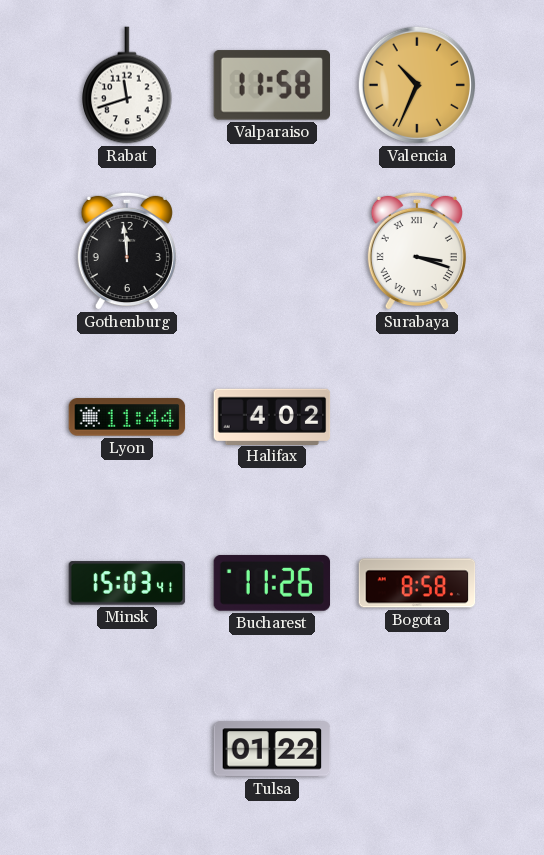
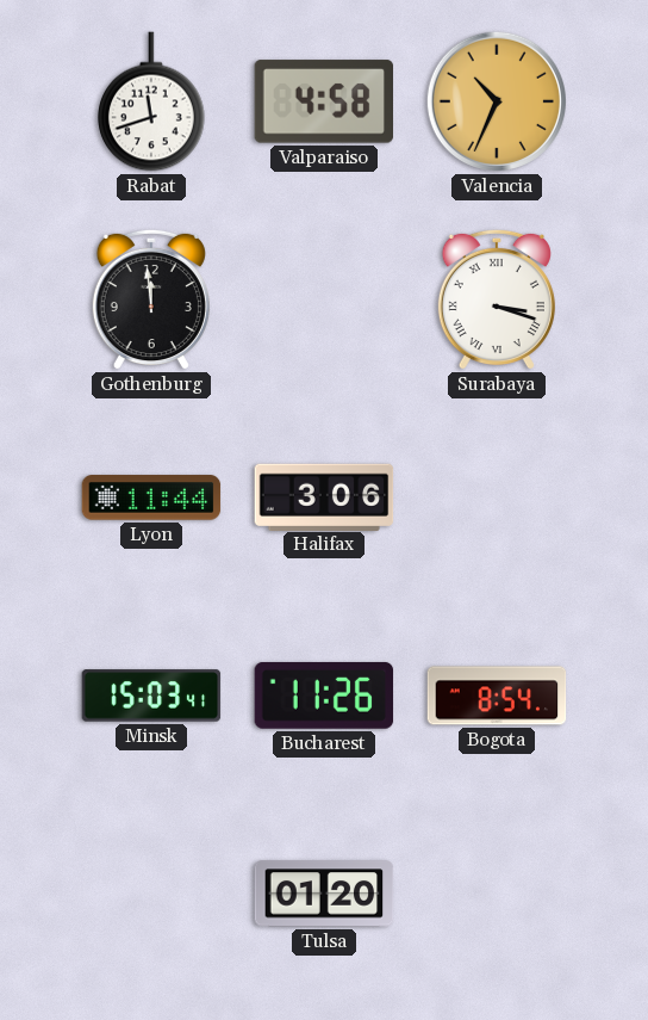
Valparaiso: 11:58 -> 4:58 (323, 101)
Halifax: 4:02 -> 3:06 (324, 496)
Bogota: 8:58 -> 8:54 (497, 696)
Tulsa: 01:22 -> 01:20 (324, 894)
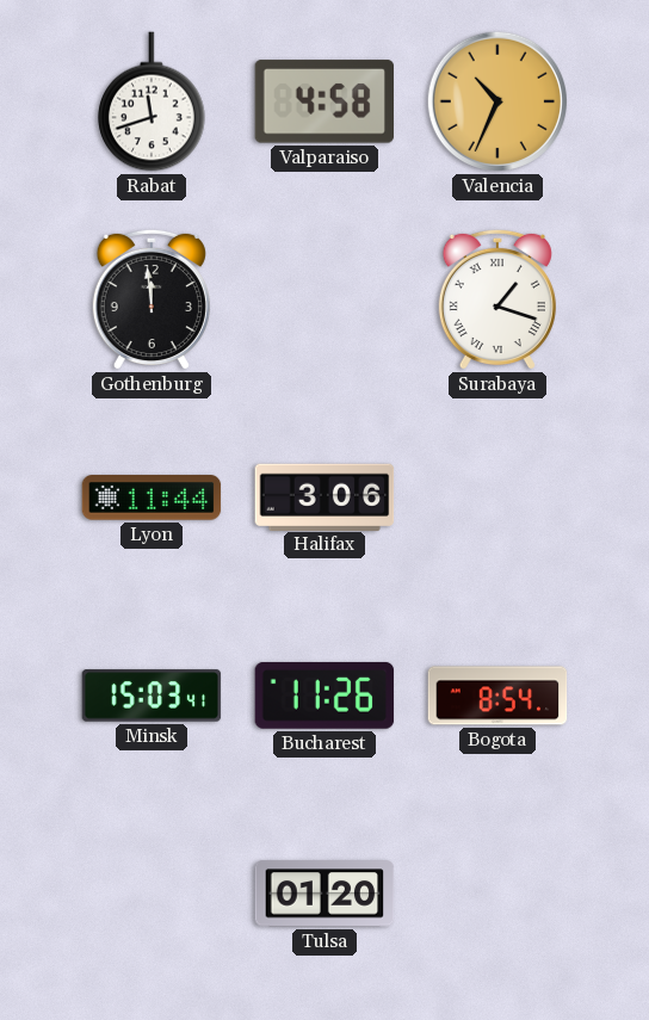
Surabaya: 3:18 -> 1:18 (497, 299)
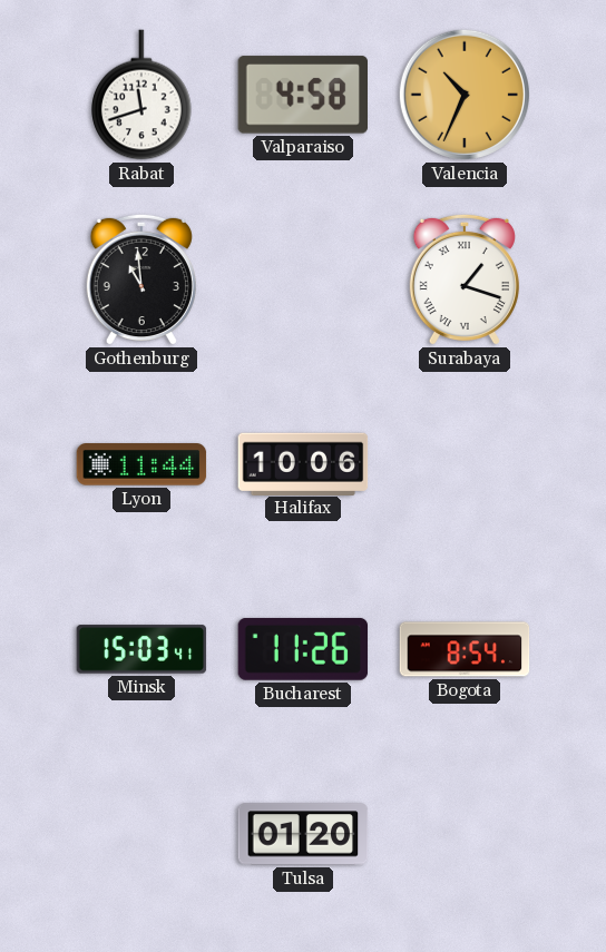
Gothenburg: 11:59 -> 10:59 (141, 279)
Halifax: 3:06 -> 10:06 (303, 463)
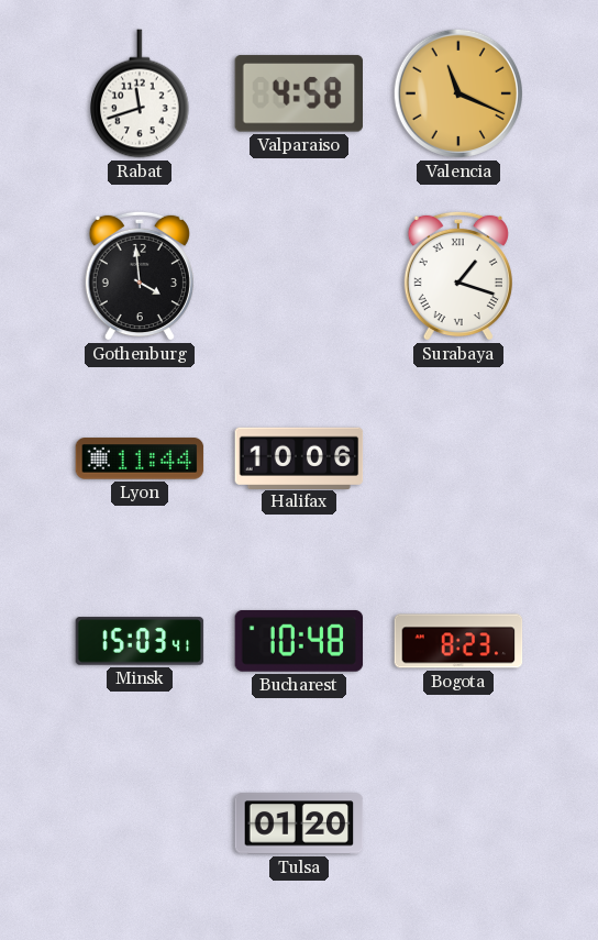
Valencia: 10:34 -> 11:19 (458, 93)
Gothenburg: 10:59 -> 3:59 (140, 276)
Bucharest: 11:26 -> 10:48 (299, 641)
Bogota: 8:54 -> 8:23 (458, 641)
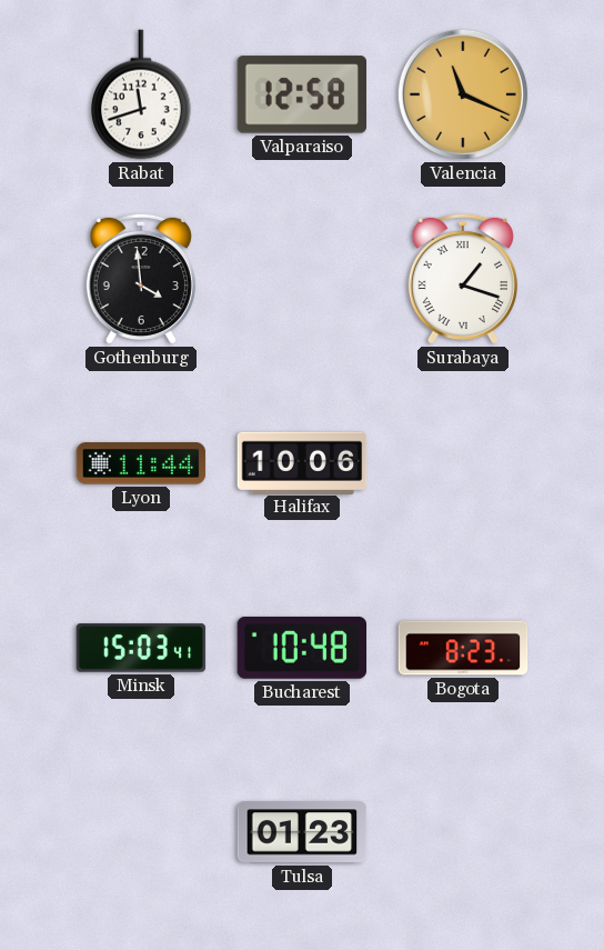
Valparaiso: 4:58 -> 12:58 (301, 94)
Tulsa: 01:20 -> 01:23 (302, 832)
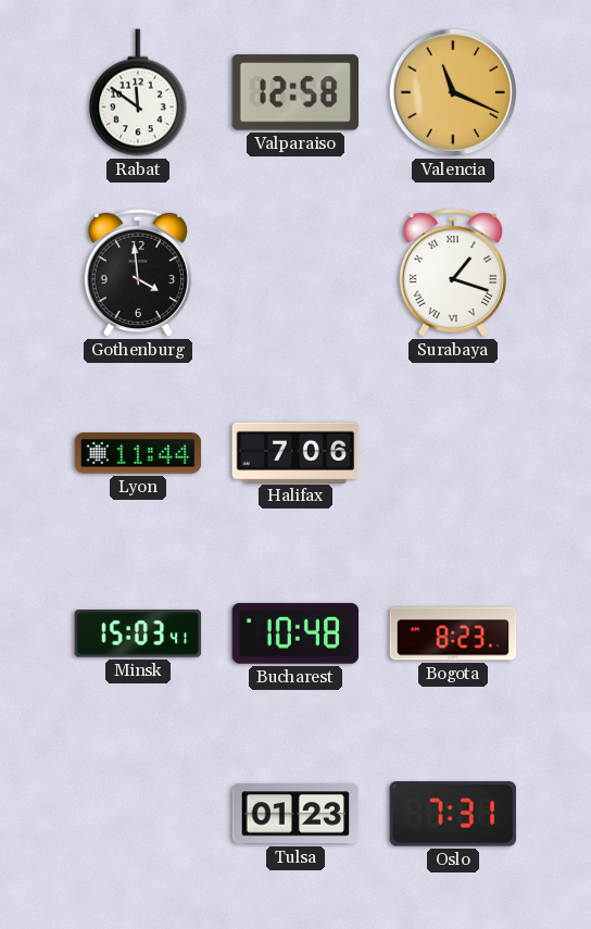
Rabat: 11:42 -> 11:51 (138, 92)
Halifax: 10:06 -> 7:06 (295, 452)
Oslo: none -> 7:31 (452, 814)
